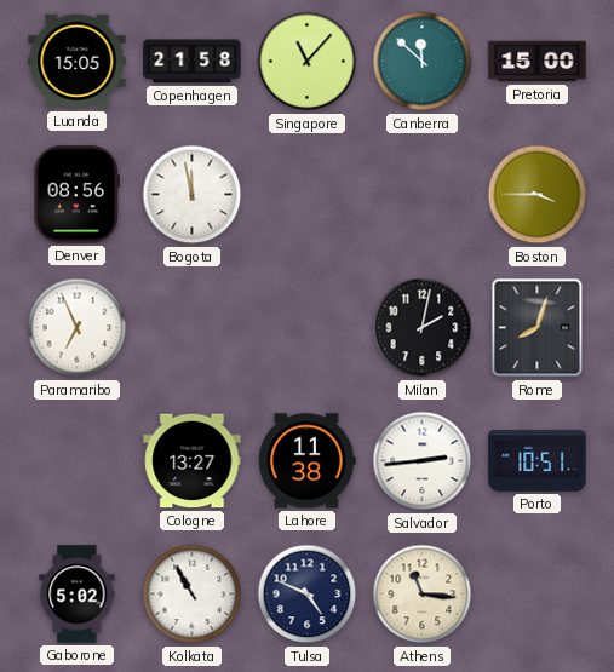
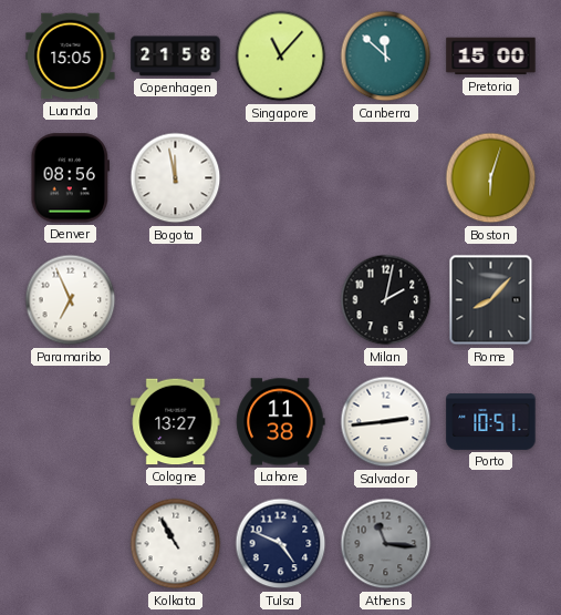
Boston: 3:45 -> 6:03 (491, 178)
Rome: 8:03 -> 8:07 (491, 300)
Gaborone: 5:02 -> none (78, 595)
Athens dial: cream -> grey (386, 544)
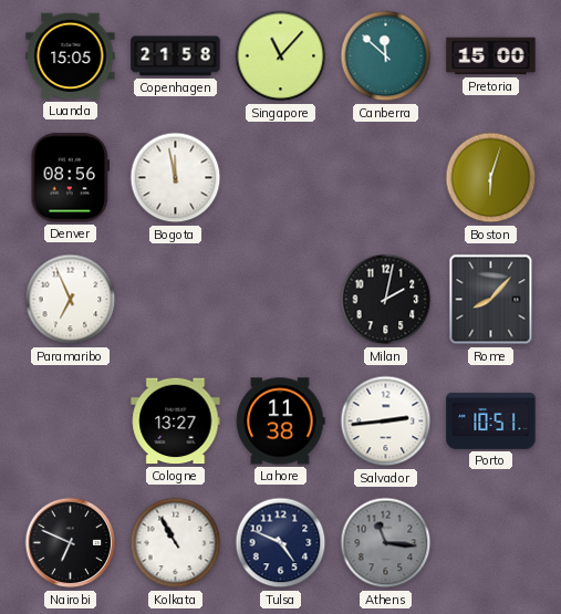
Nairobi: none -> 6:49 (71, 543)
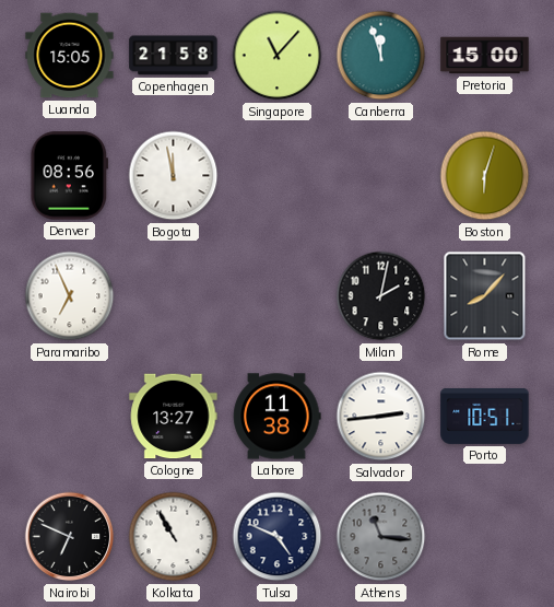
Canberra: 11:52 -> 11:57 (381, 56)
